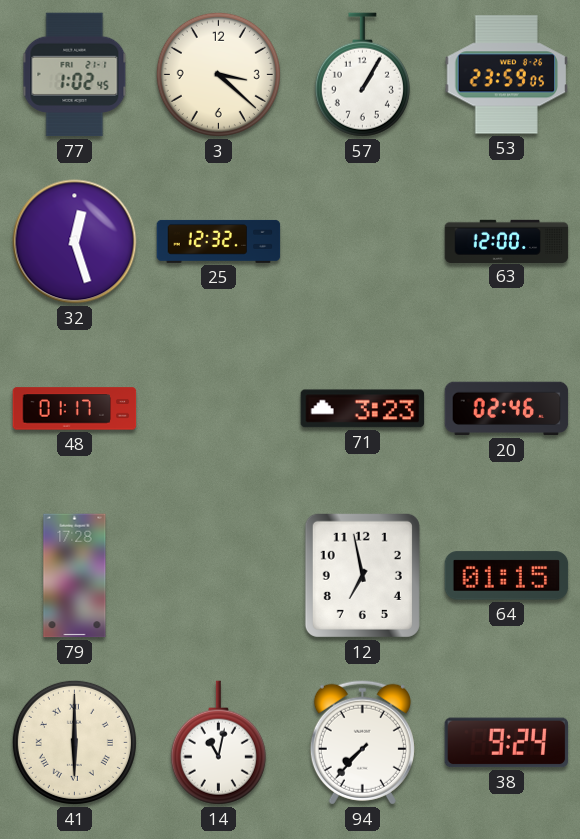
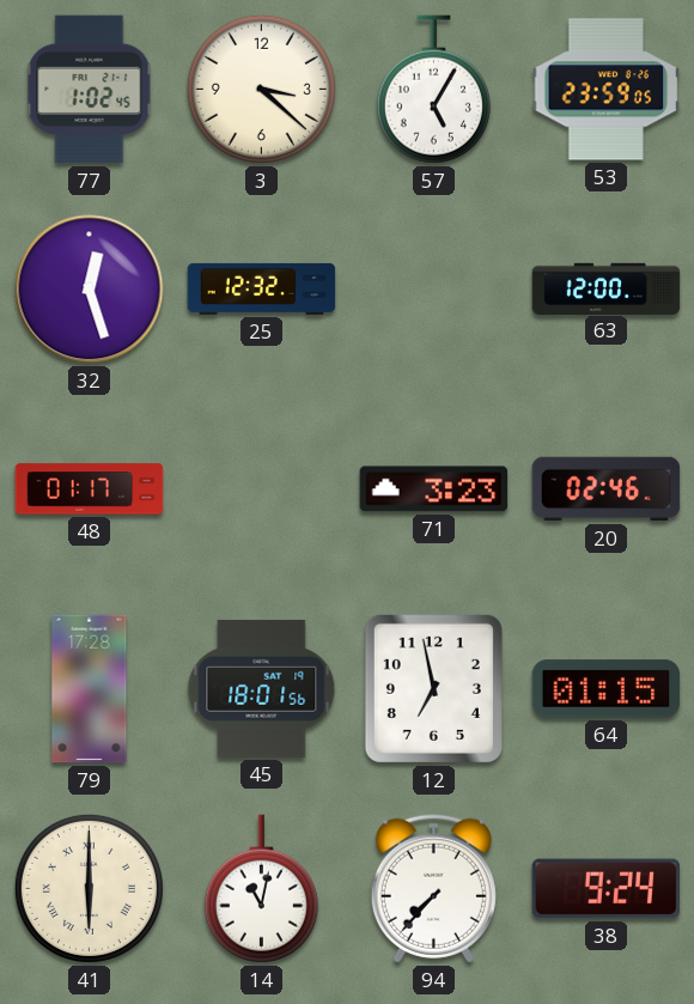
57: 1:05 -> 5:05 (433, 90)
45: none -> 18:01 (262, 688)
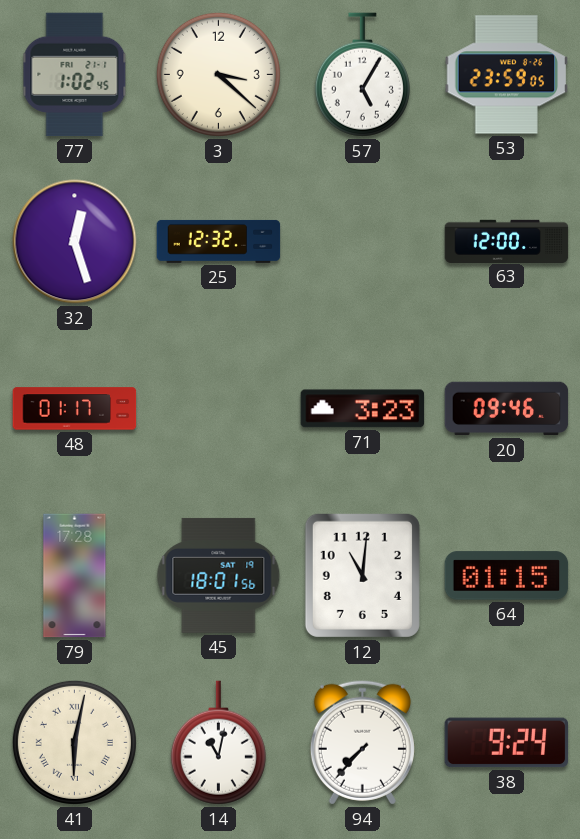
20: 02:46 -> 09:46 (507, 409)
12: 6:58 -> 11:01 (362, 575)
41: 6:00 -> 6:02 (74, 742)
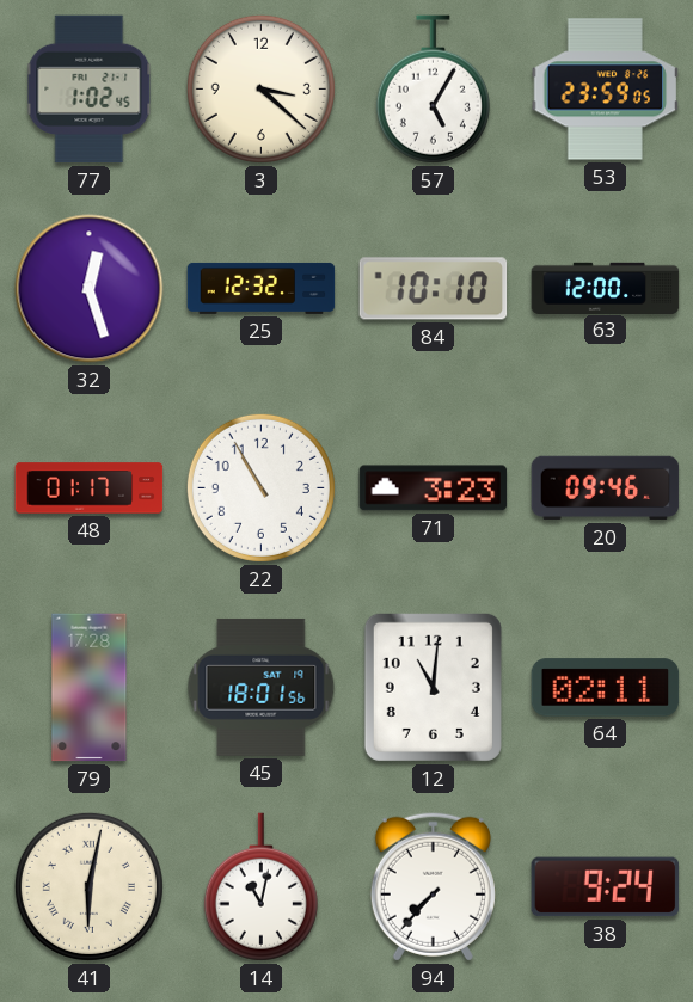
84: none -> 10:10 (434, 289)
22: none -> 10:55 (260, 487)
64: 01:15 -> 02:11 (606, 688)
